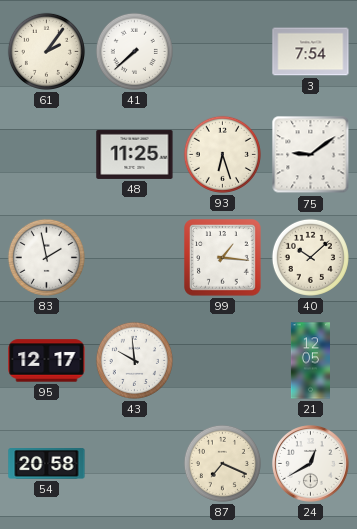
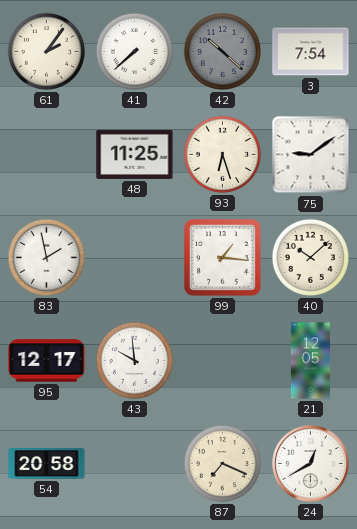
42: none -> 10:22 (222, 51)
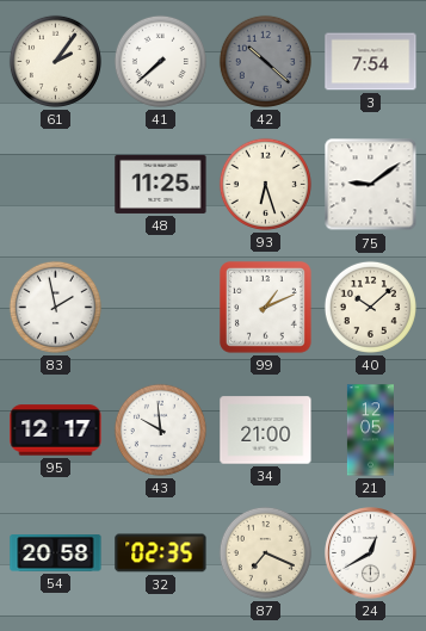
99: 1:16 -> 1:11 (266, 308)
34: none -> 21:00 (266, 431)
32: none -> 02:35 (161, 553)
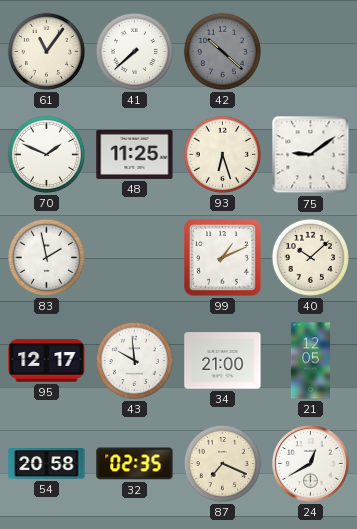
61: 2:06 -> 11:06 (46, 51)
3: 7:54 -> none (371, 62)
70: none -> 1:49 (46, 154)
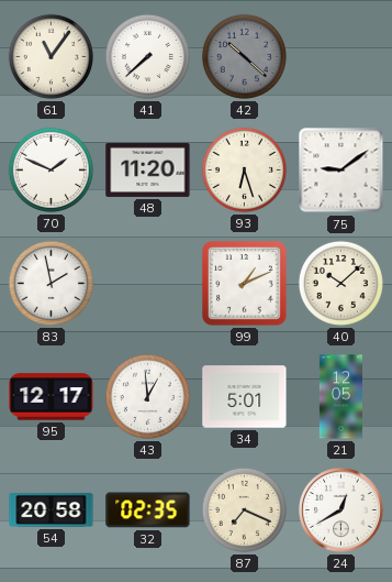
48: 11:25 -> 11:20 (148, 169)
43: 9:59 -> 12:59 (147, 396)
34: 21:00 -> 5:01 (245, 397)
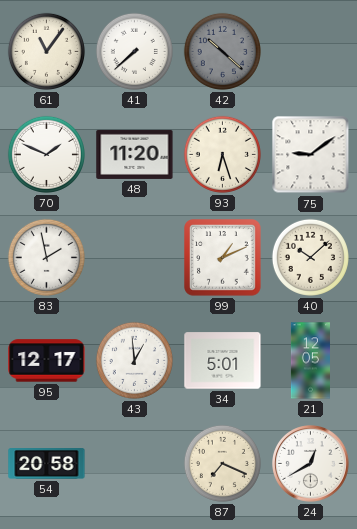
32: 02:35 -> none (148, 510)
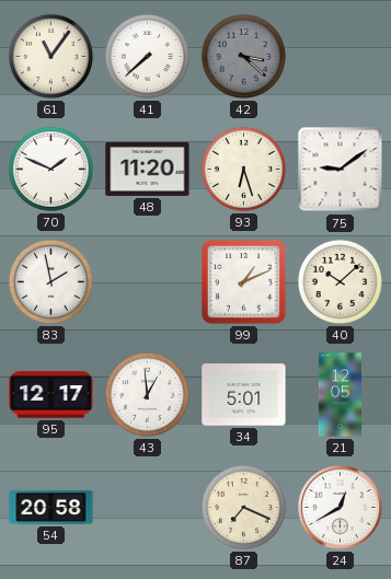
42: 10:22 -> 3:22 (243, 56)
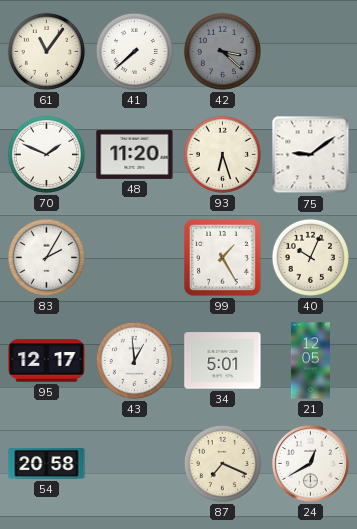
83: 1:58 -> 2:05 (46, 257)
99: 1:11 -> 1:25 (223, 258)
40: 10:08 -> 10:04 (310, 257)
